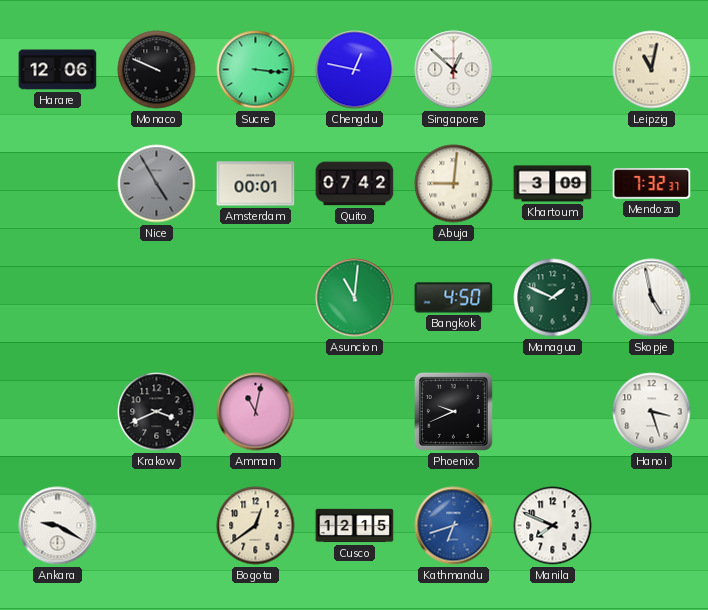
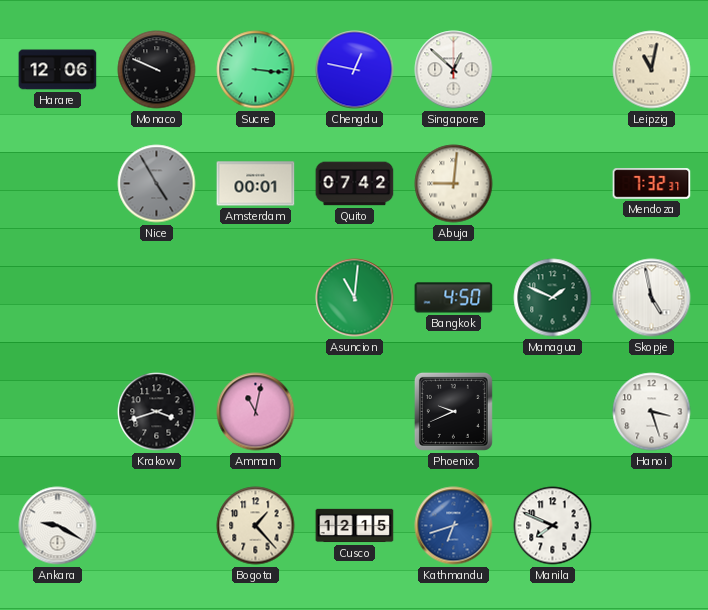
Khartoum: 3:09 -> none (553, 184)
Krakow: 3:41 -> 3:42 (157, 412)
Bogota: 12:39 -> 1:23 (256, 526)
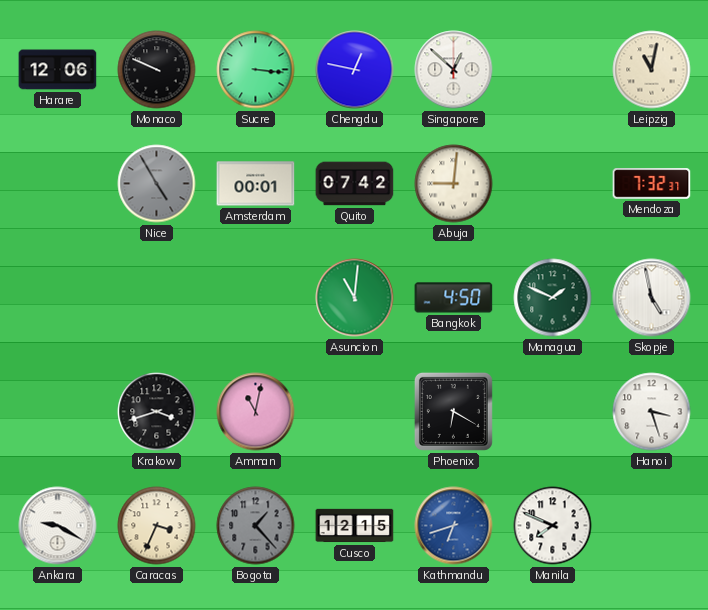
Phoenix: 9:41 -> 6:20 (453, 411)
Caracas: none -> 3:34 (157, 526)
Bogota dial: cream -> grey (256, 526)
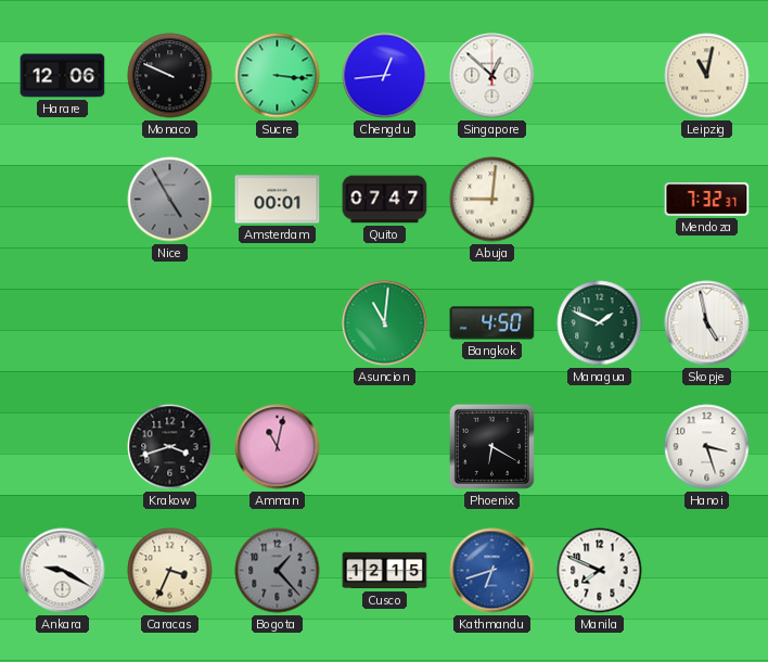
Chengdu: 12:47 -> 12:44 (385, 76)
Quito: 07:42 -> 07:47 (385, 200)
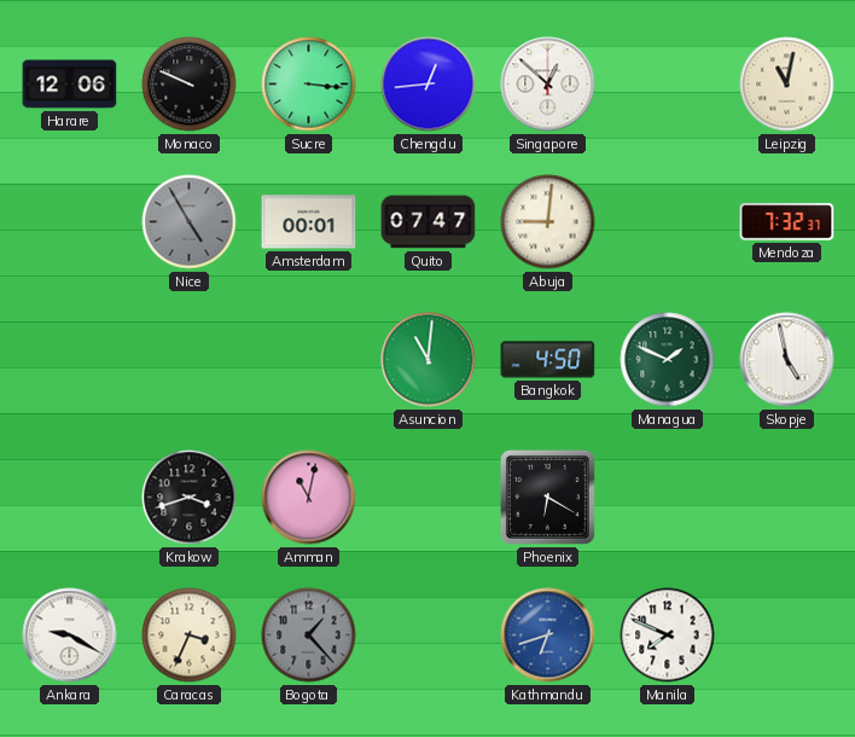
Hanoi: 3:27 -> none (707, 447)
Cusco: 12:15 -> none (385, 571)
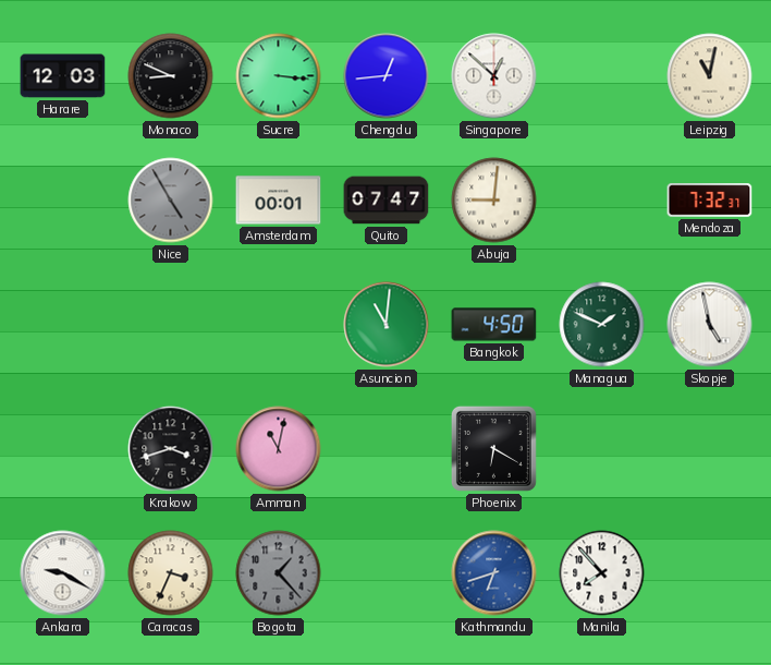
Harare: 12:06 -> 12:03 (63, 76)
Monaco: 9:49 -> 8:49 (171, 76)
Manila: 7:49 -> 7:53 (602, 573)
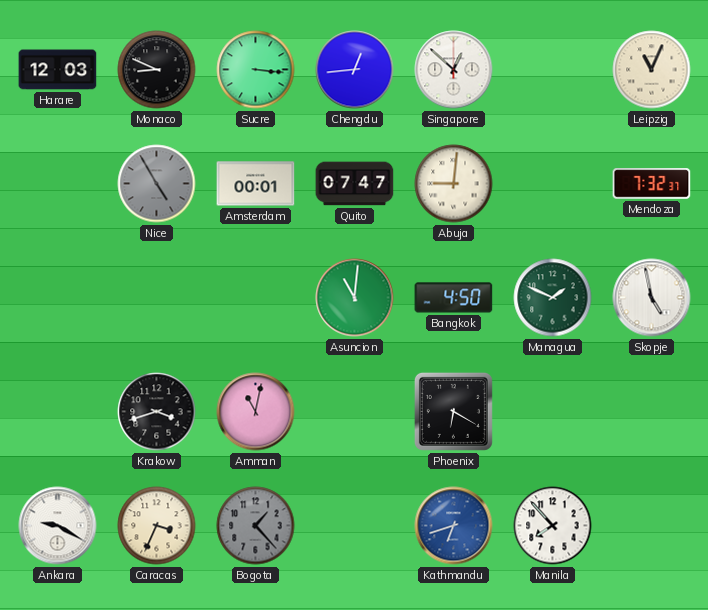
Leipzig: 11:02 -> 11:04 (652, 70)
